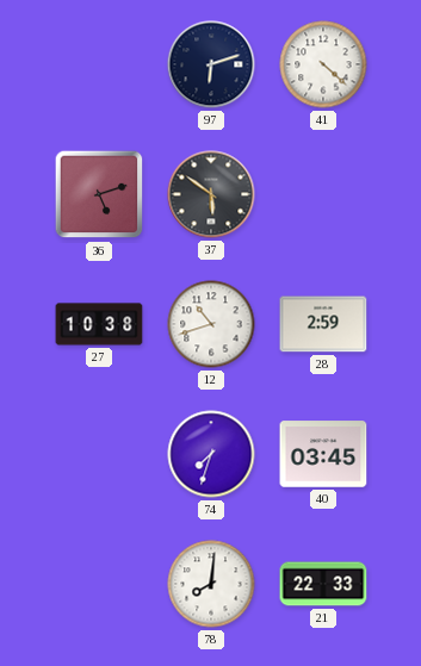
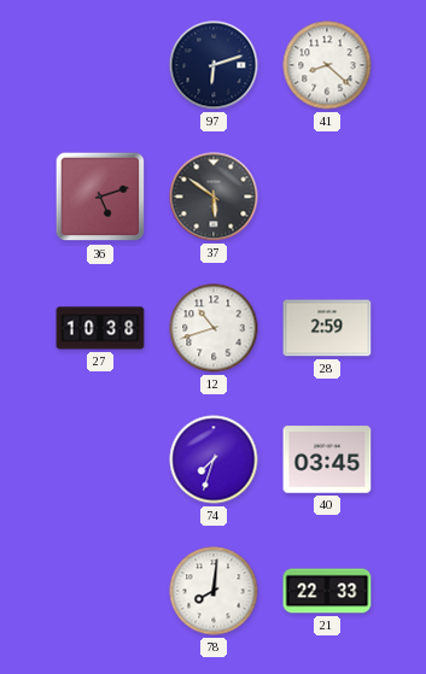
41: 4:22 -> 8:22 (327, 65)
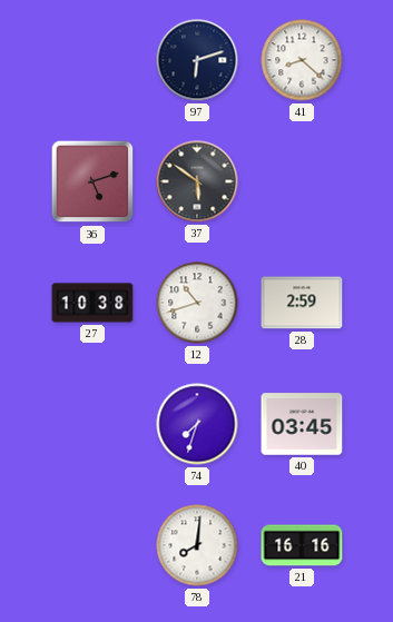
21: 22:33 -> 16:16 (302, 545)
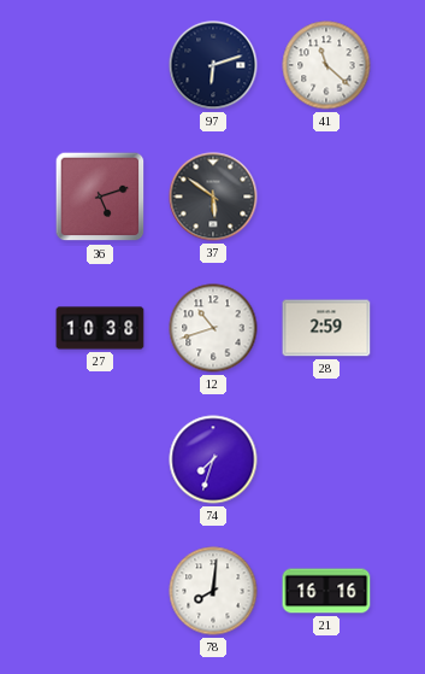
41: 8:22 -> 11:22 (326, 65)
40: 03:45 -> none (302, 424)
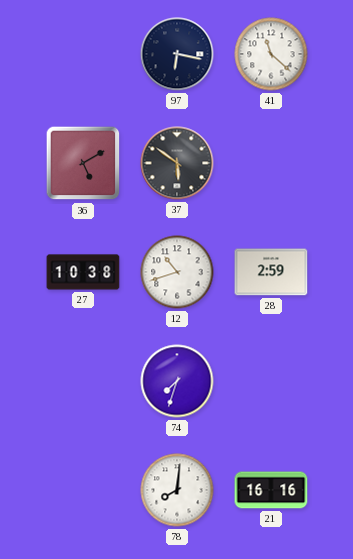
97: 6:12 -> 6:17 (177, 54)
36: 5:12 -> 5:10 (83, 163)
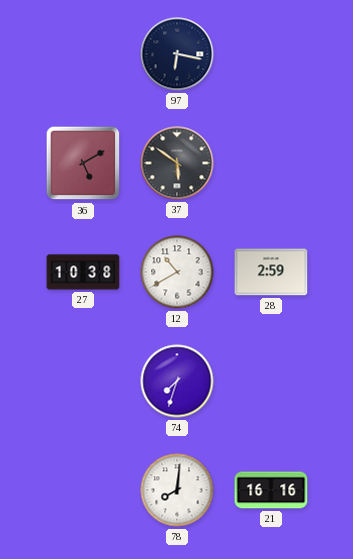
41: 11:22 -> none (271, 54)
12: 10:42 -> 10:40 (177, 272)
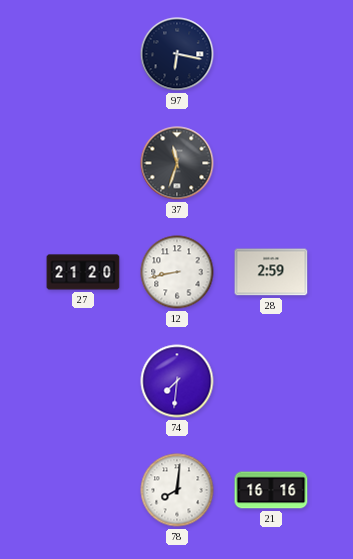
36: 5:10 -> none (83, 163)
37: 5:51 -> 11:33 (177, 163)
27: 10:38 -> 21:20 (83, 272)
12: 10:40 -> 8:43 (177, 272)
74: 7:33 -> 7:31 (177, 381)
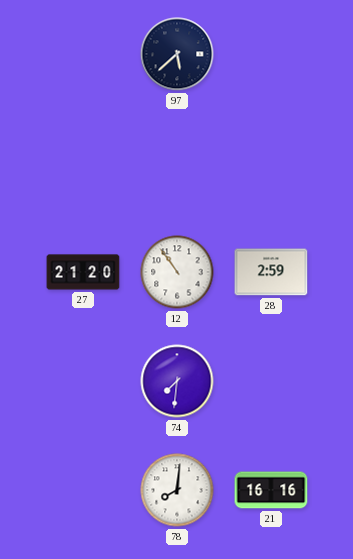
97: 6:17 -> 5:38 (177, 54)
37: 11:33 -> none (177, 163)
12: 8:43 -> 10:54 (177, 272)
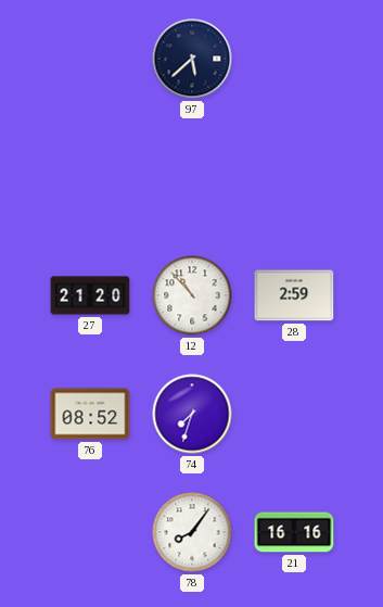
12: 10:54 -> 10:53 (192, 295)
76: none -> 08:52 (90, 414)
74: 7:31 -> 7:33 (192, 414)
78: 8:01 -> 8:06 (192, 532)
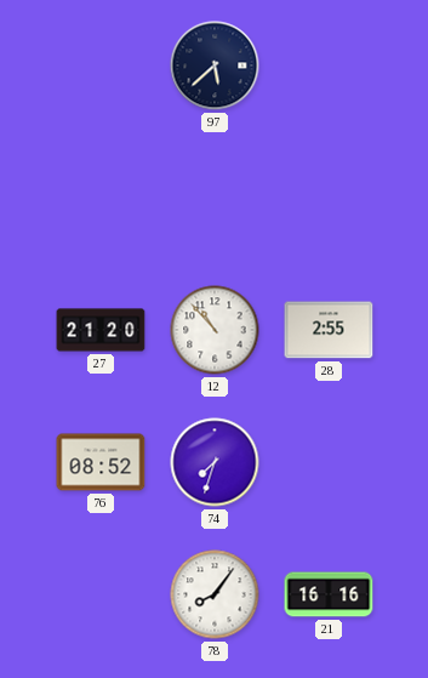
28: 2:59 -> 2:55 (329, 330)
